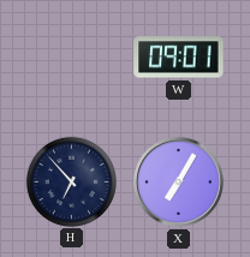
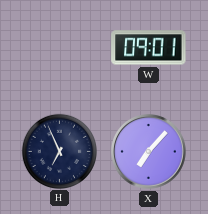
H: 6:53 -> 6:56 (59, 151)
X: 7:05 -> 7:07 (149, 152)
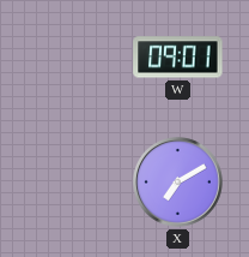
H: 6:56 -> none (59, 151)
X: 7:07 -> 7:10 (178, 183)
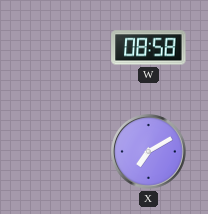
W: 09:01 -> 08:58 (149, 48)
